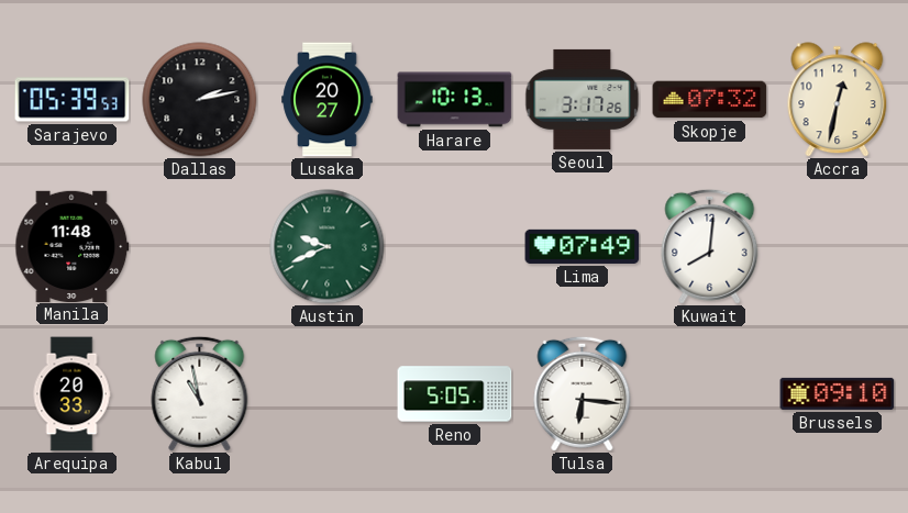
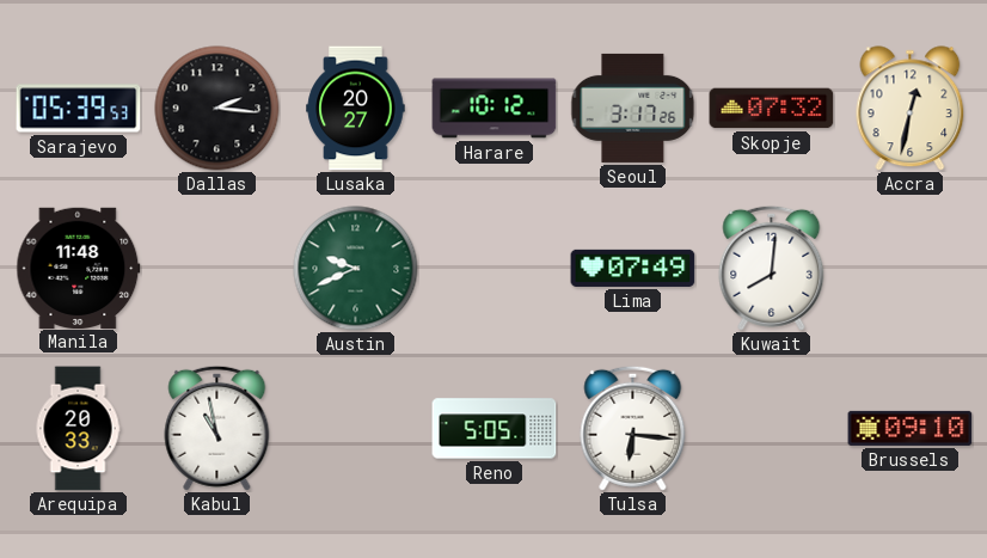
Dallas: 2:13 -> 2:16 (217, 109)
Harare: 10:13 -> 10:12 (495, 109)
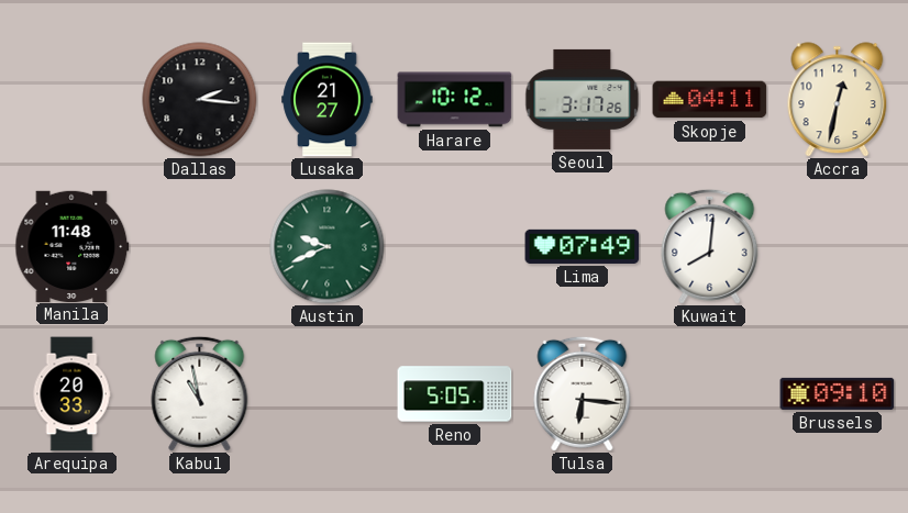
Sarajevo: 05:39 -> none (79, 109)
Lusaka: 20:27 -> 21:27 (328, 100)
Skopje: 07:32 -> 04:11 (710, 100)
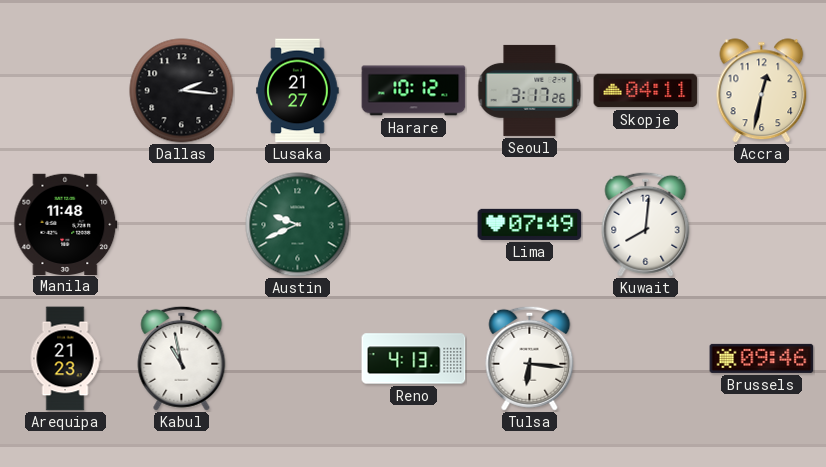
Arequipa: 20:33 -> 21:23 (65, 359)
Reno: 5:05 -> 4:13 (414, 359)
Brussels: 09:10 -> 09:46 (762, 358)
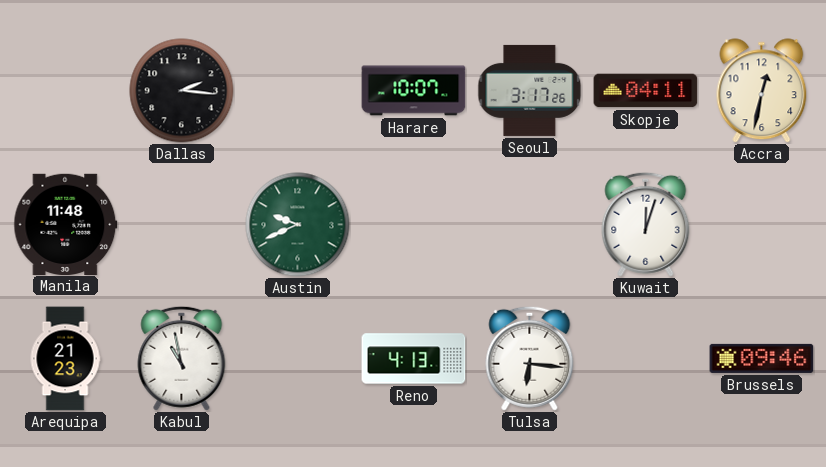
Lusaka: 21:27 -> none (298, 91)
Harare: 10:12 -> 10:07 (414, 91)
Lima: 07:49 -> none (530, 224)
Kuwait: 8:01 -> 12:03 (646, 224)
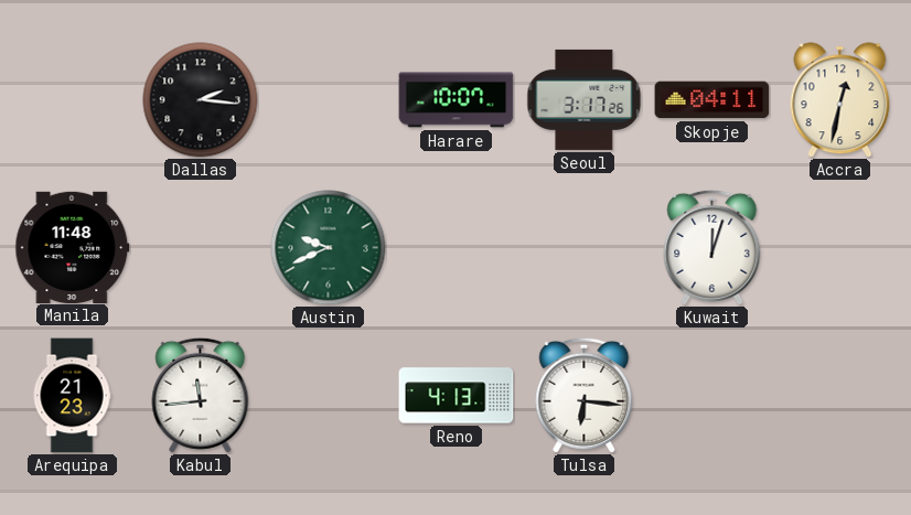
Kabul: 10:58 -> 11:44 (201, 395)
Brussels: 09:46 -> none (762, 358)
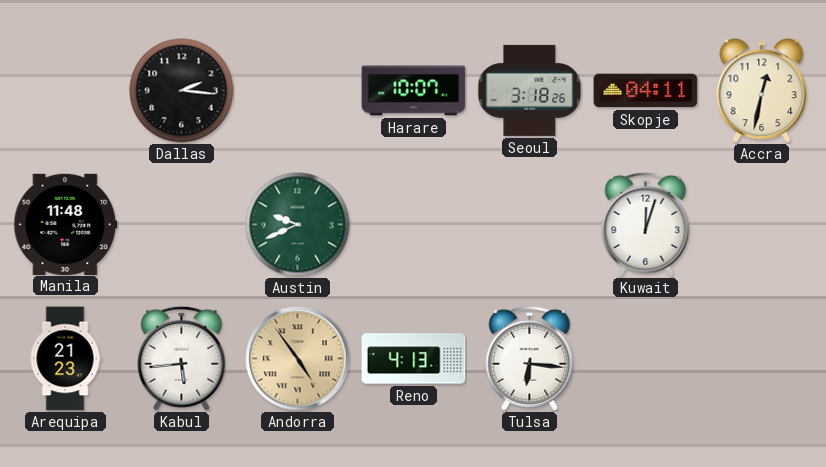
Seoul: 3:17 -> 3:18 (530, 90)
Kabul: 11:44 -> 5:44 (182, 358)
Andorra: none -> 4:54 (298, 359)
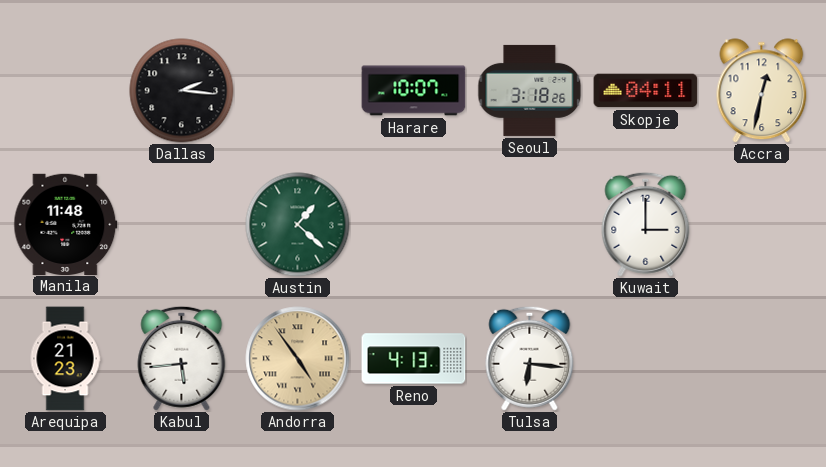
Austin: 9:41 -> 1:22 (298, 225)
Kuwait: 12:03 -> 3:00 (646, 224)
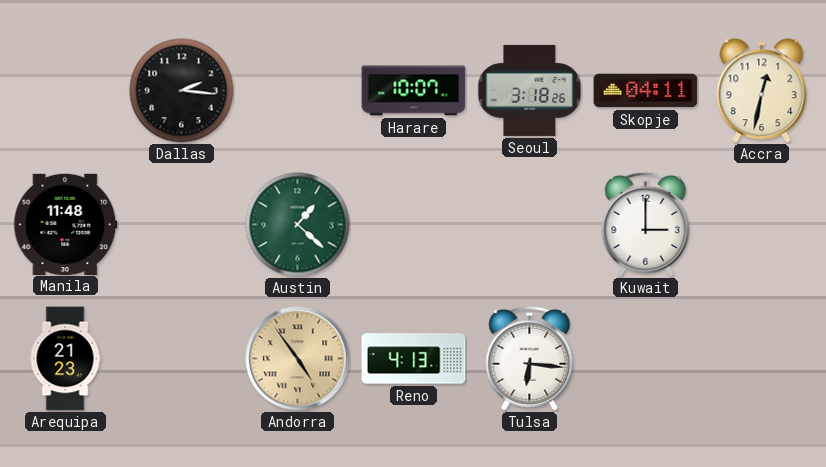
Kabul: 5:44 -> none (182, 358)
